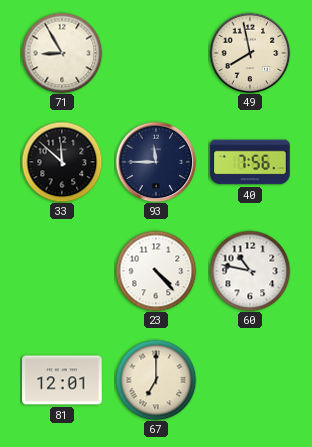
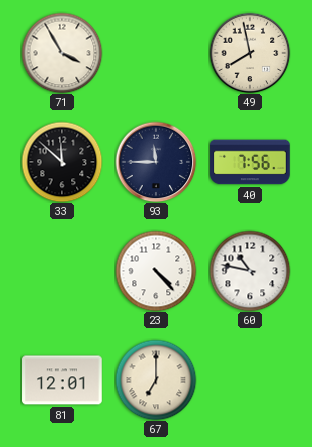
71: 8:55 -> 3:55 (62, 53)
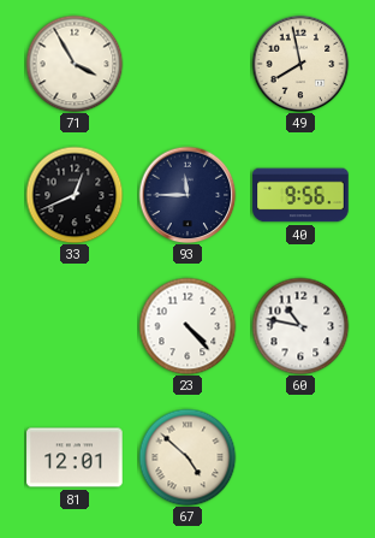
33: 11:52 -> 12:41 (75, 195)
40: 7:56 -> 9:56 (300, 195)
67: 7:00 -> 4:52 (187, 457)
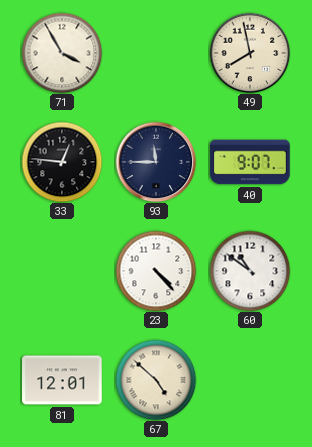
33: 12:41 -> 12:46 (62, 162)
40: 9:56 -> 9:07 (250, 162)
60: 10:47 -> 10:51 (250, 271)
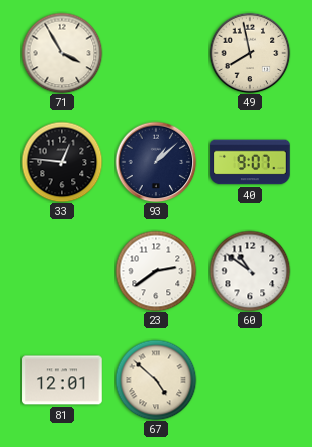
93: 11:45 -> 1:08 (156, 162)
23: 4:23 -> 2:39 (156, 271)
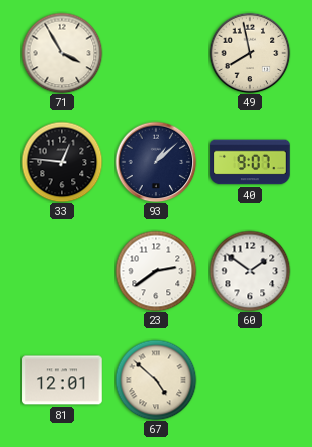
60: 10:51 -> 1:51 (250, 271)
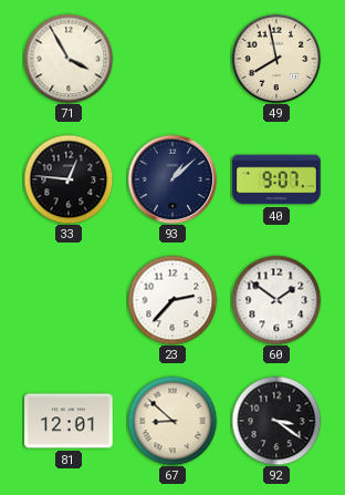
23: 2:39 -> 2:37 (172, 300)
67: 4:52 -> 8:52 (172, 421)
92: none -> 3:21 (276, 421)
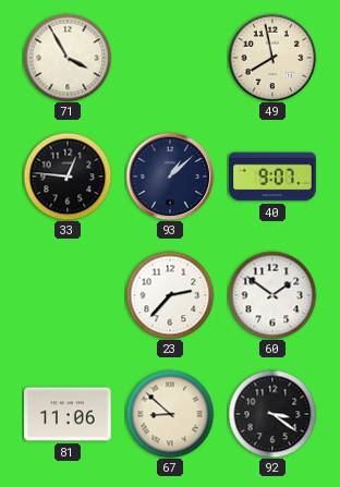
81: 12:01 -> 11:06 (68, 414)
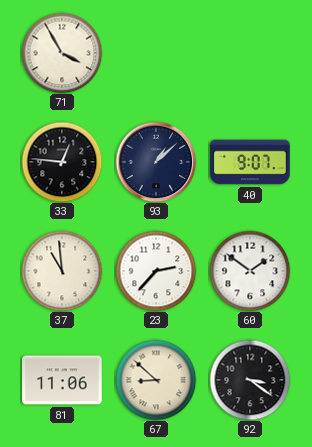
49: 7:58 -> none (272, 58)
37: none -> 10:59 (62, 271)
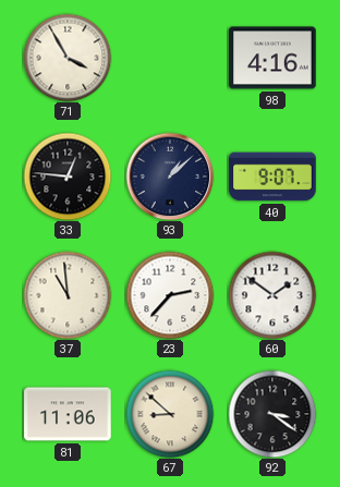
98: none -> 4:16 (272, 58)
